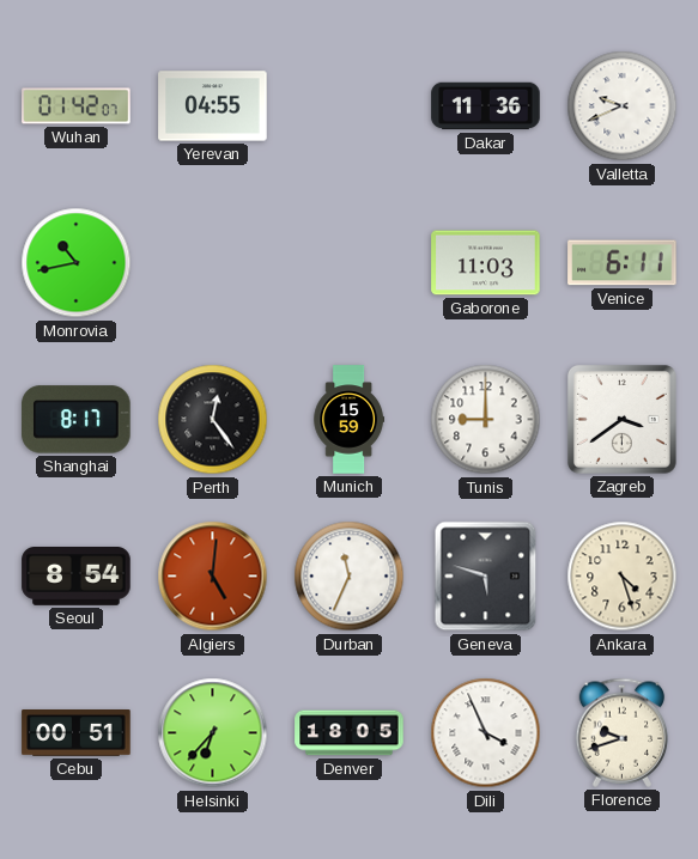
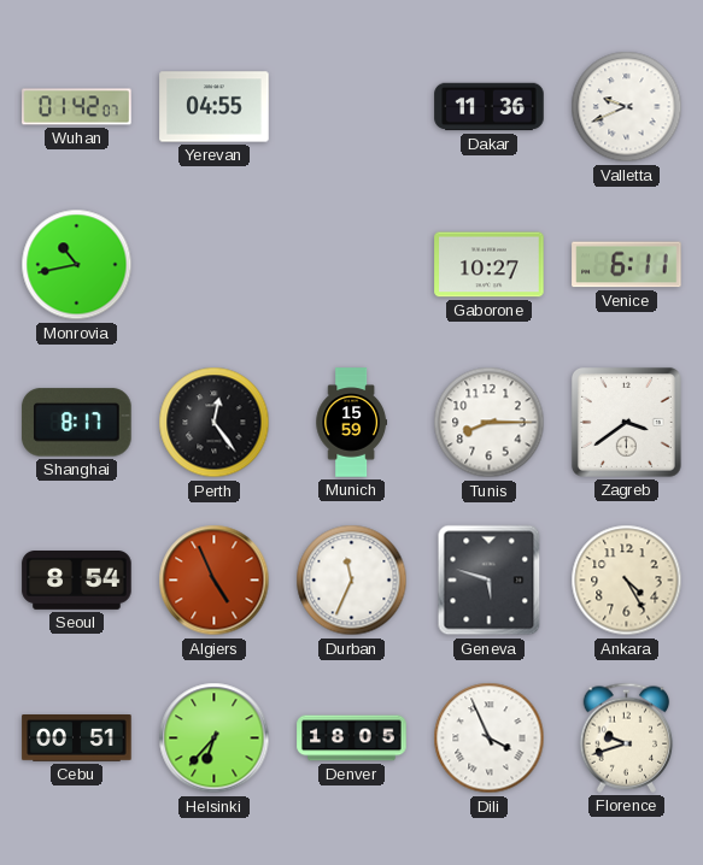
Gaborone: 11:03 -> 10:27 (490, 265)
Tunis: 9:00 -> 8:15 (490, 423)
Algiers: 5:01 -> 4:56 (215, 581)
Ankara: 4:27 -> 4:25 (627, 581)
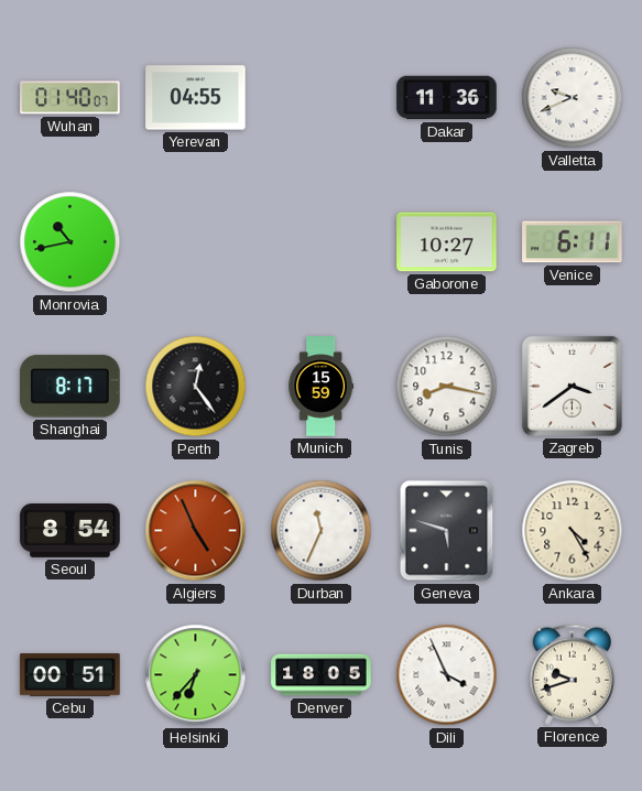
Wuhan: 01:42 -> 01:40 (70, 98)
Tunis: 8:15 -> 8:17 (447, 387)
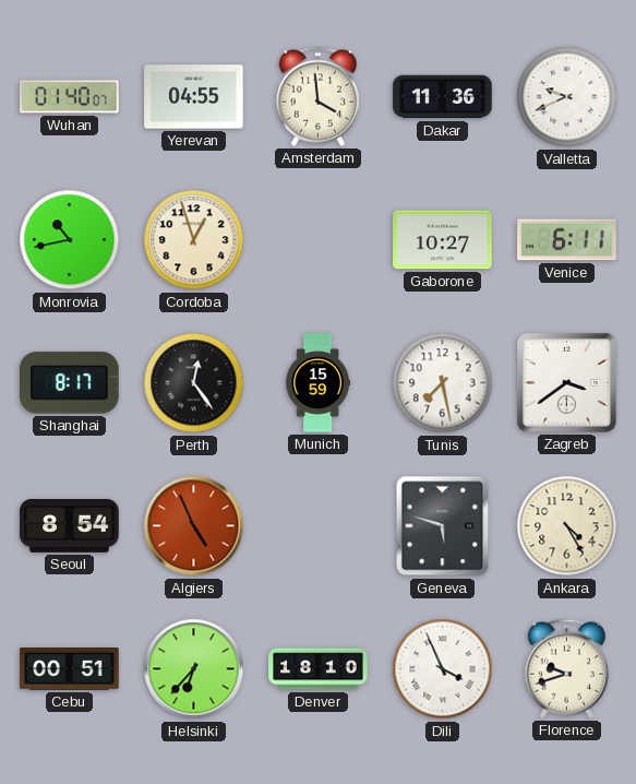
Amsterdam: none -> 3:59 (319, 96)
Cordoba: none -> 12:57 (194, 240)
Tunis: 8:17 -> 7:28 (443, 383)
Durban: 11:34 -> none (322, 531)
Denver: 18:05 -> 18:10 (319, 669)
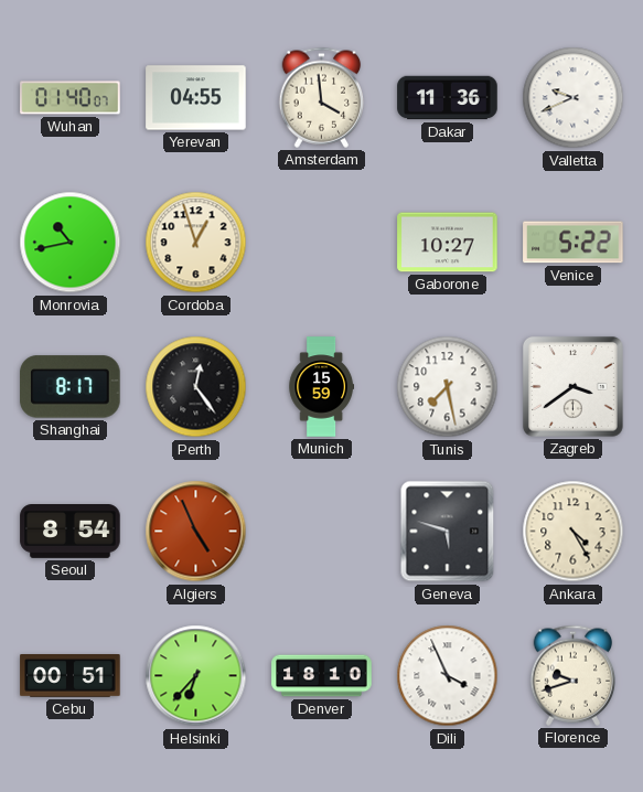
Venice: 6:11 -> 5:22 (574, 243)
